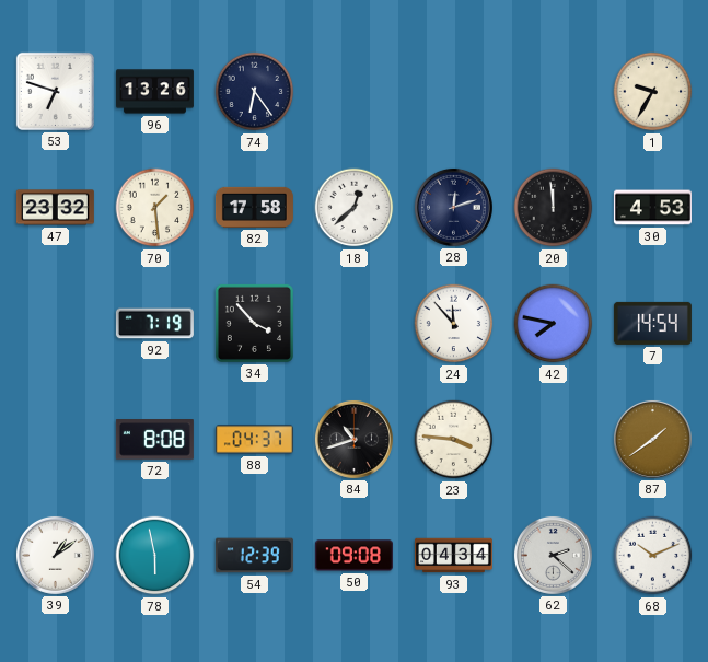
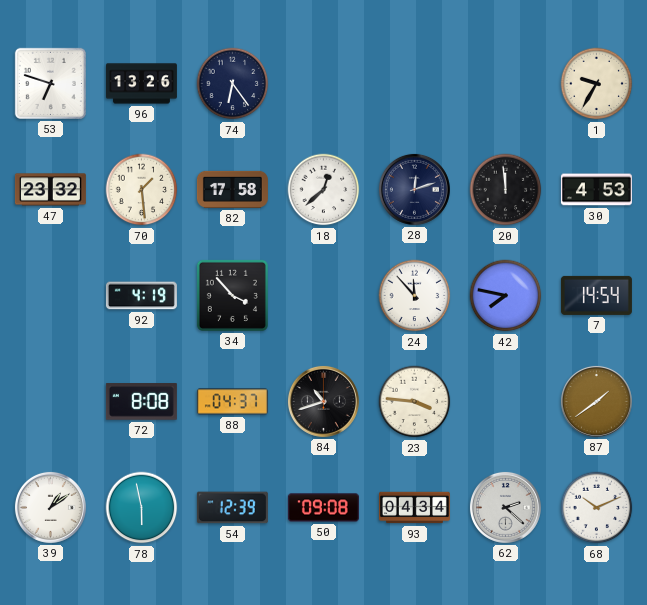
92: 7:19 -> 4:19 (141, 296)
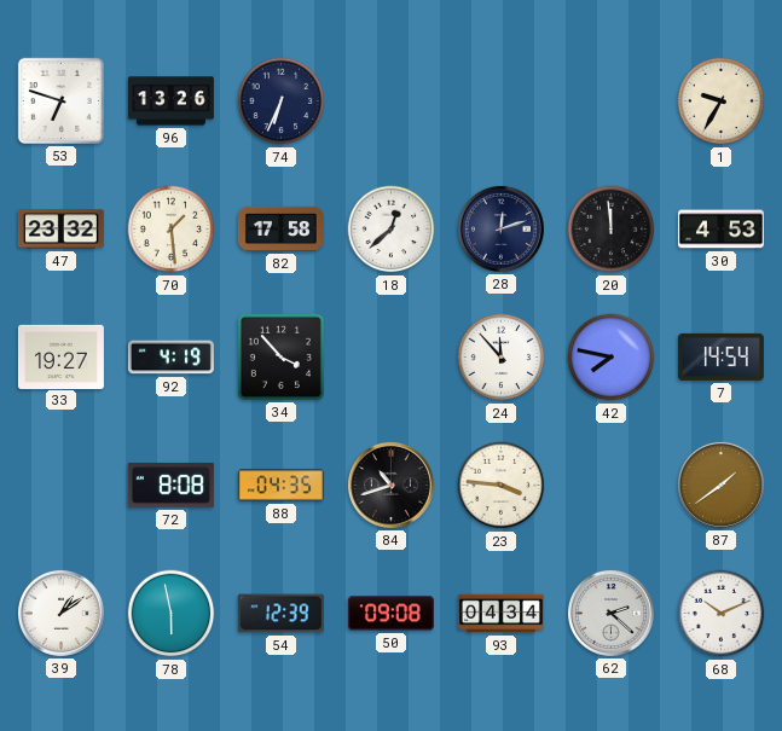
74: 6:24 -> 6:34 (282, 101)
33: none -> 19:27 (60, 356)
88: 04:37 -> 04:35 (280, 486)
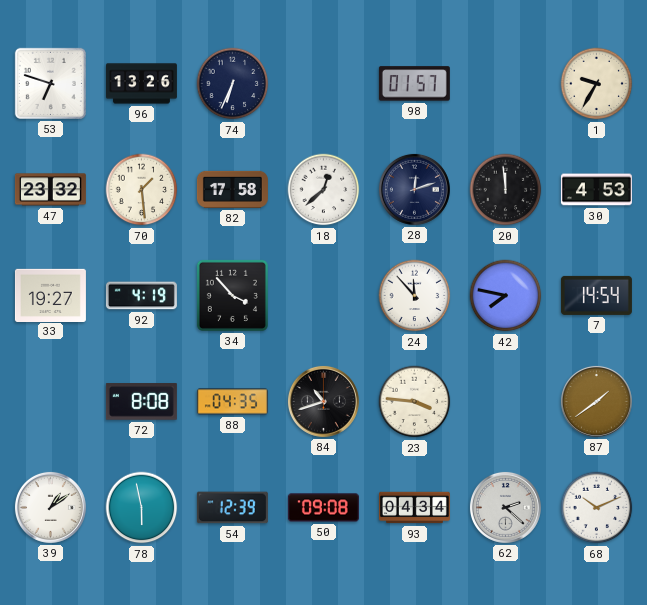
98: none -> 01:57 (414, 84)
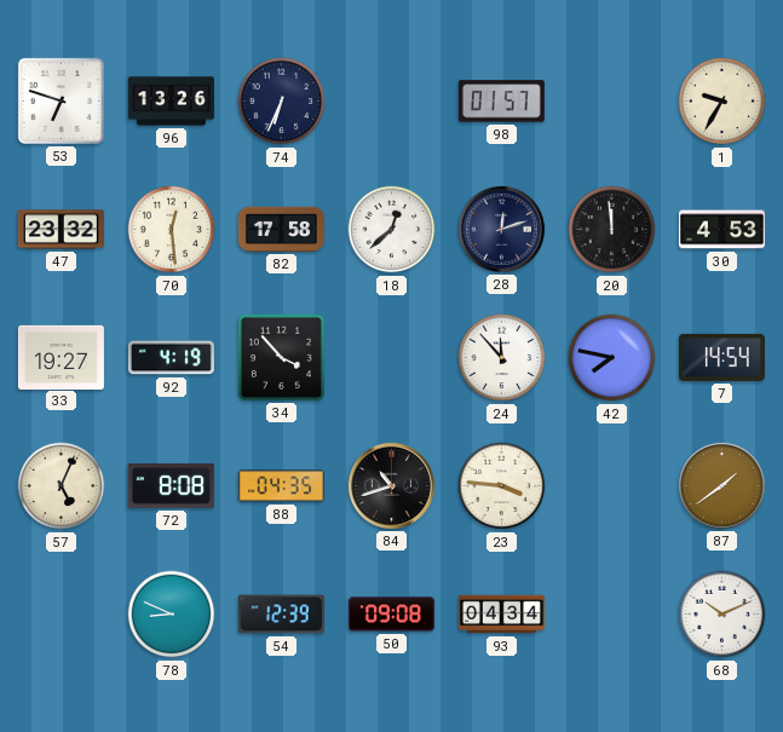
70: 1:29 -> 12:29 (172, 230)
57: none -> 5:04 (62, 486)
39: 1:09 -> none (50, 507)
78: 5:58 -> 8:49 (172, 615)
62: 2:22 -> none (505, 507)
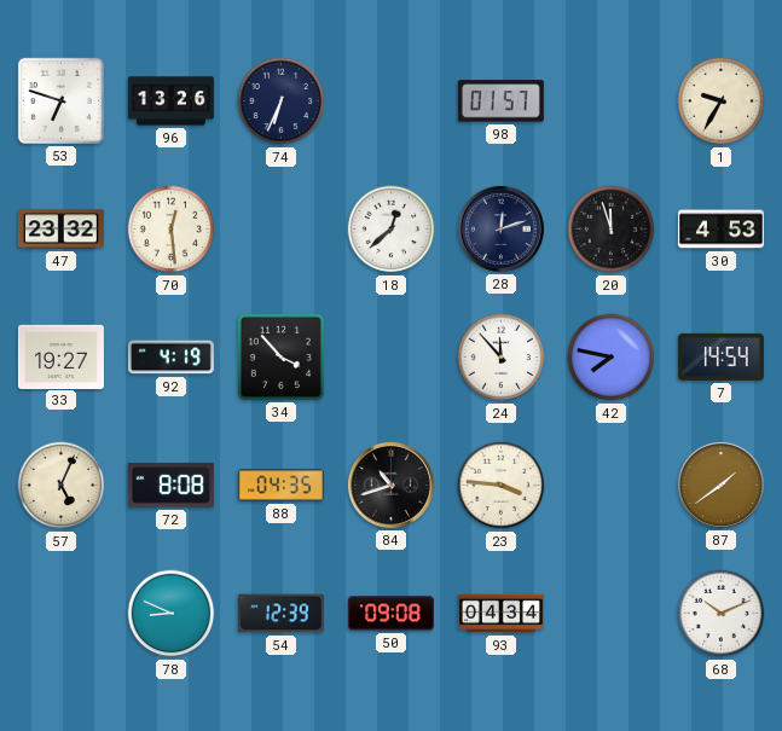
82: 17:58 -> none (281, 229)
20: 11:59 -> 11:57 (612, 230)
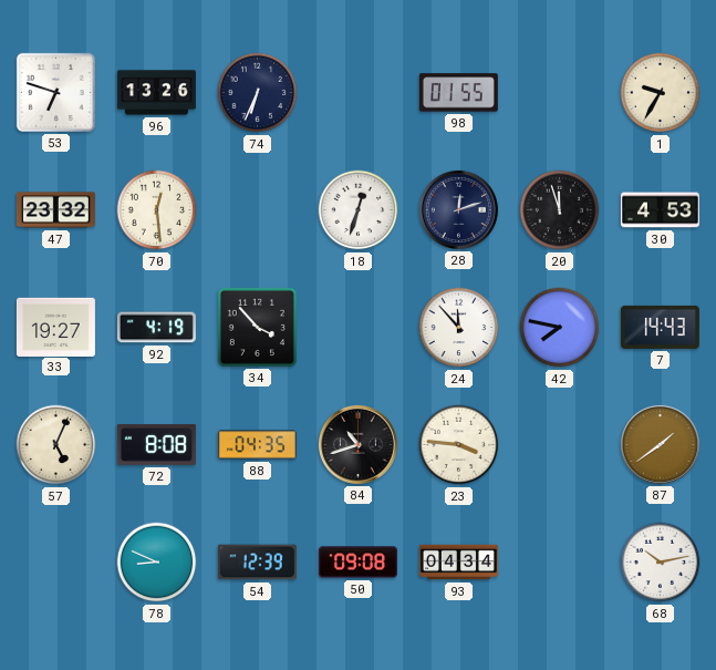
98: 01:57 -> 01:55 (458, 93)
18: 12:38 -> 12:33 (359, 210)
7: 14:54 -> 14:43 (660, 327)
68: 10:11 -> 10:13 (661, 563)
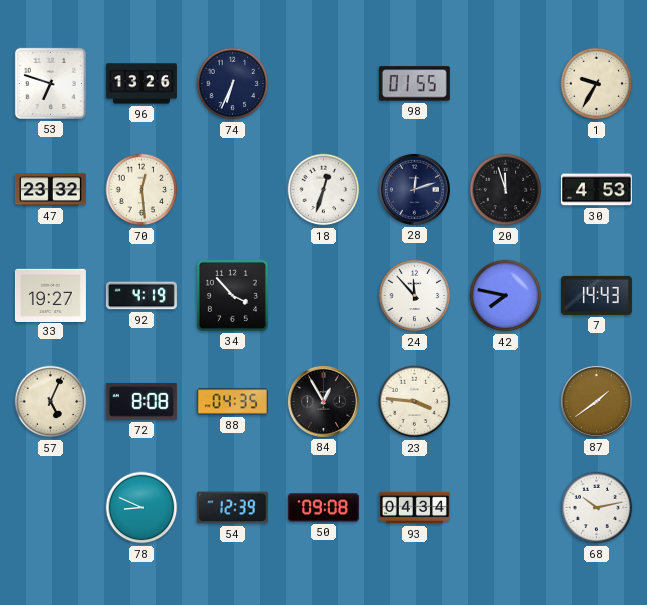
84: 10:42 -> 12:55 (323, 401)
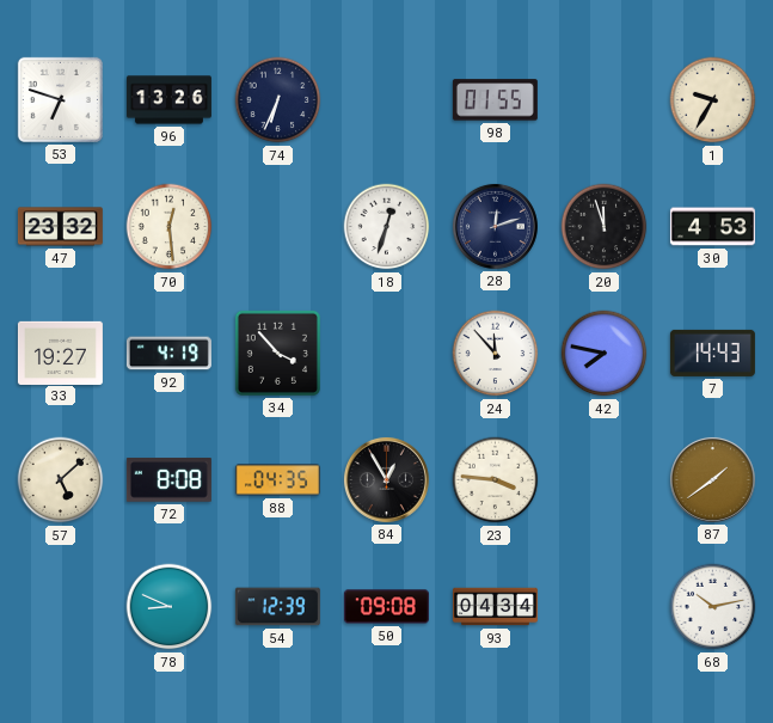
57: 5:04 -> 5:08 (61, 480)
